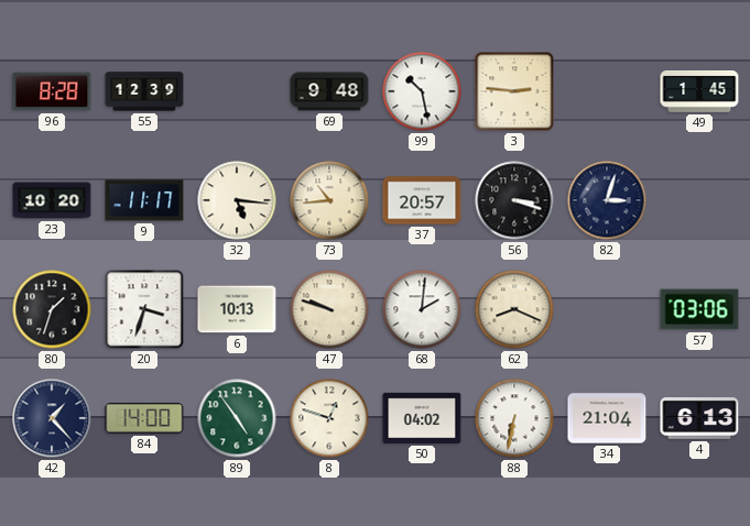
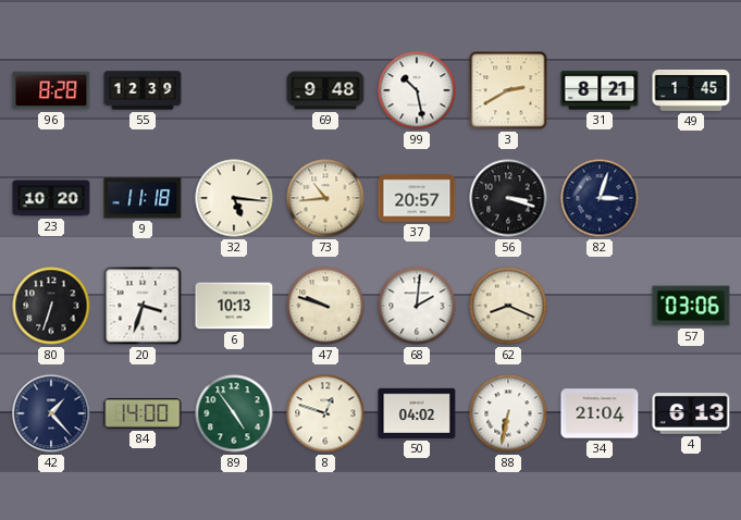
3: 2:46 -> 2:40 (508, 90)
31: none -> 8:21 (600, 90)
9: 11:17 -> 11:18 (143, 198)
80: 1:33 -> 6:33 (51, 306)
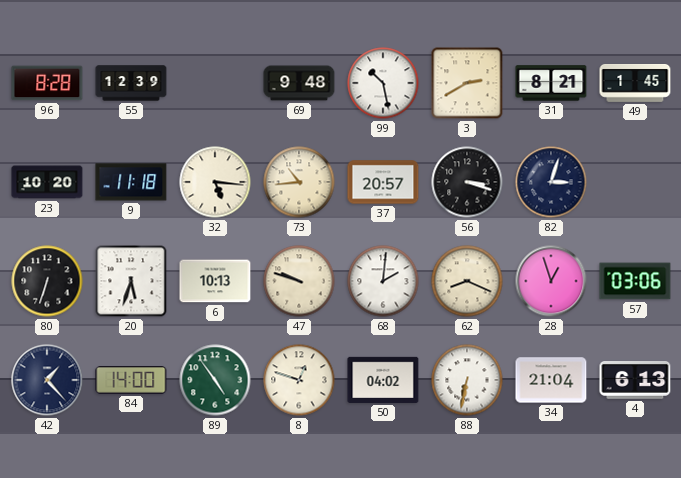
20: 3:33 -> 5:33 (131, 281)
28: none -> 12:57 (551, 281)
